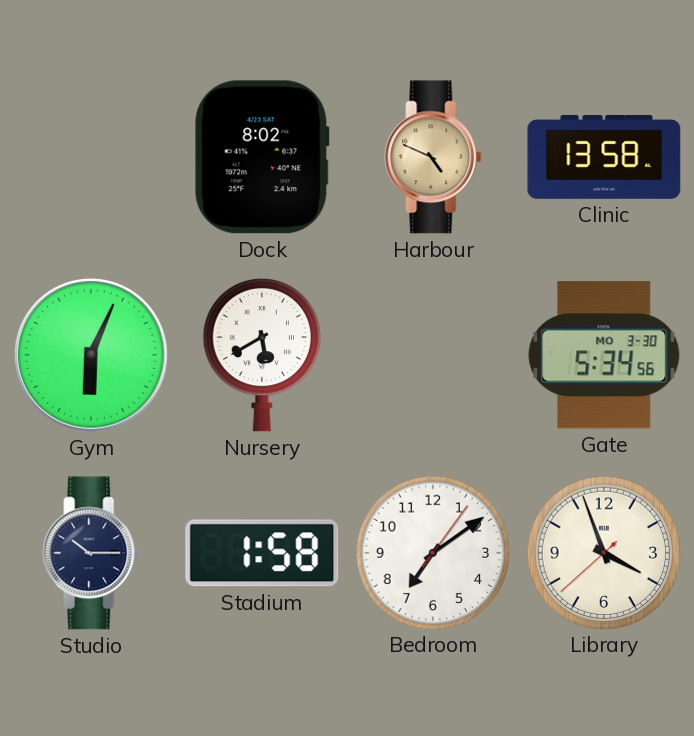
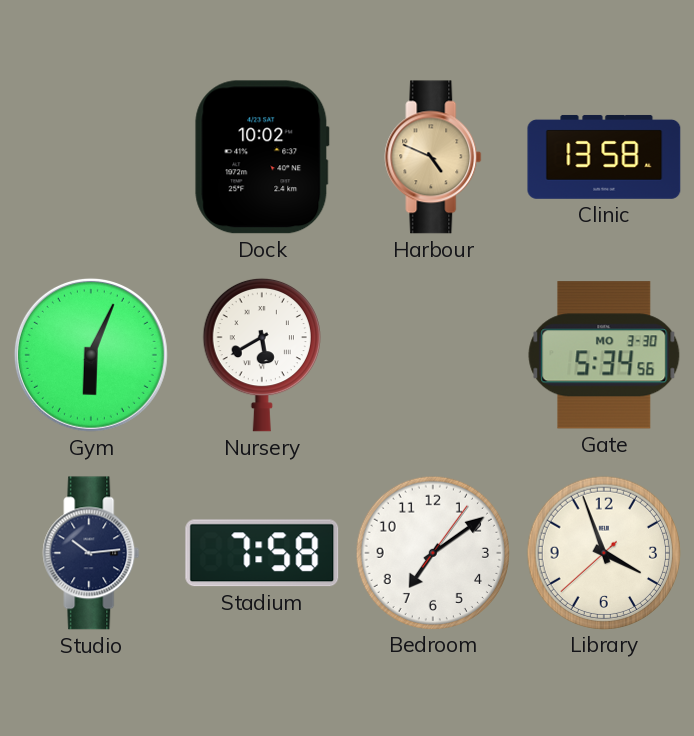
Dock: 8:02 -> 10:02 (262, 157)
Studio: 10:15 -> 10:14 (91, 553)
Stadium: 1:58 -> 7:58 (262, 553)
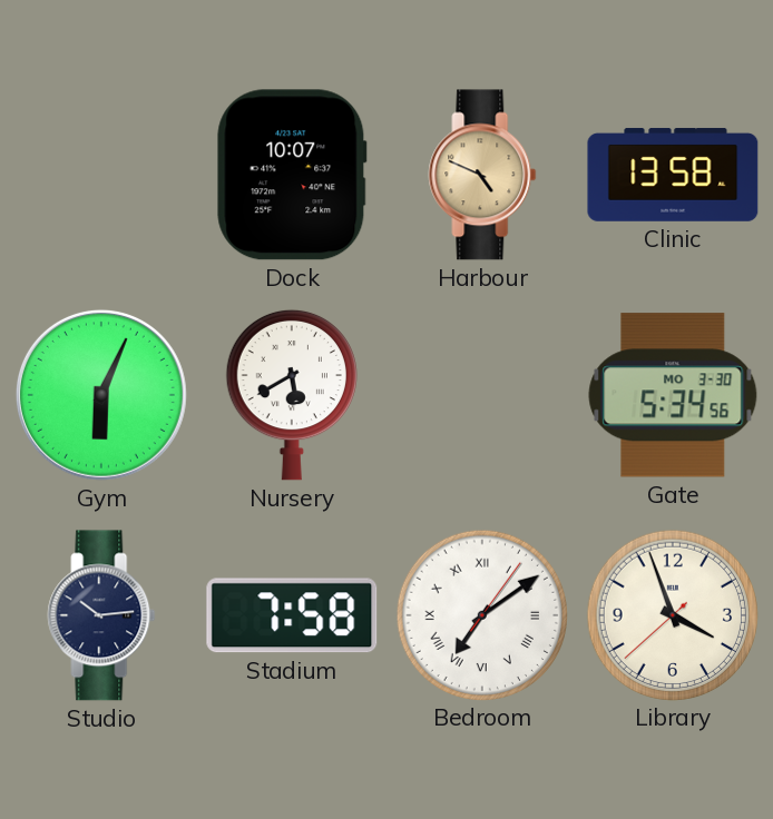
Dock: 10:02 -> 10:07 (292, 175)
Bedroom numerals: Arabic -> Roman (481, 614)
